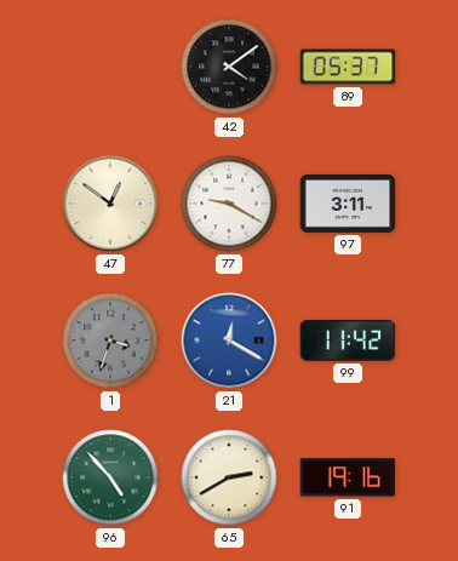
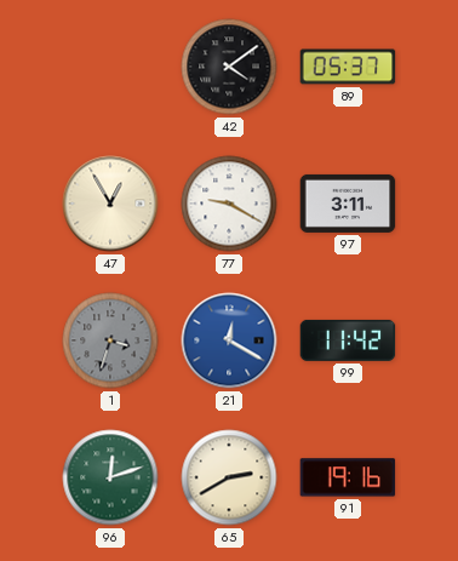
47: 12:51 -> 12:55 (110, 204)
96: 4:53 -> 12:12 (110, 477)
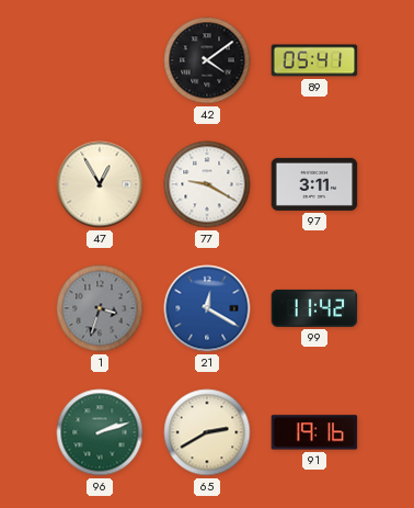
89: 05:37 -> 05:41 (314, 60)
96: 12:12 -> 2:12 (100, 432)
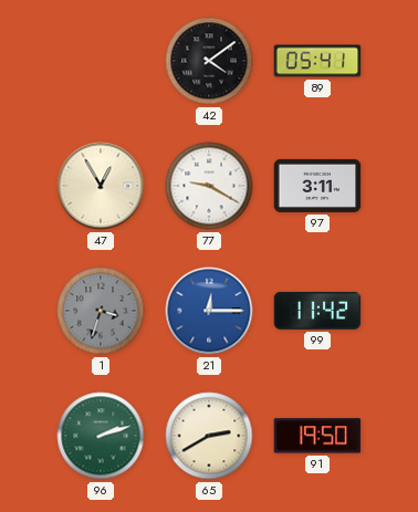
21: 12:20 -> 12:15 (209, 311)
91: 19:16 -> 19:50 (317, 436)
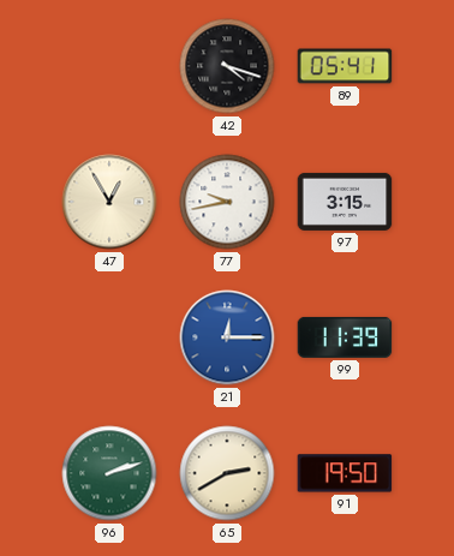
42: 4:09 -> 4:18 (227, 66)
77: 9:20 -> 9:43 (227, 202)
97: 3:11 -> 3:15 (345, 202)
1: 3:33 -> none (101, 311)
99: 11:42 -> 11:39 (345, 337)
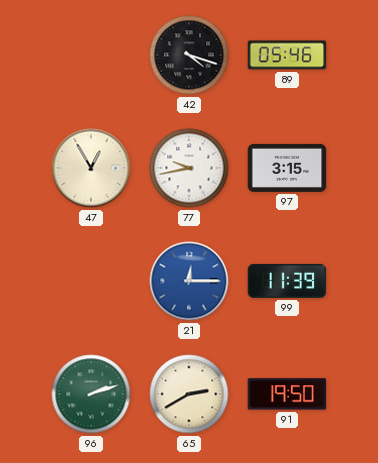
89: 05:41 -> 05:46 (287, 55)
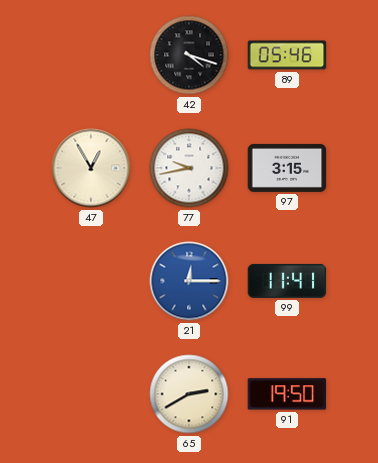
99: 11:39 -> 11:41 (287, 281)
96: 2:12 -> none (91, 394)
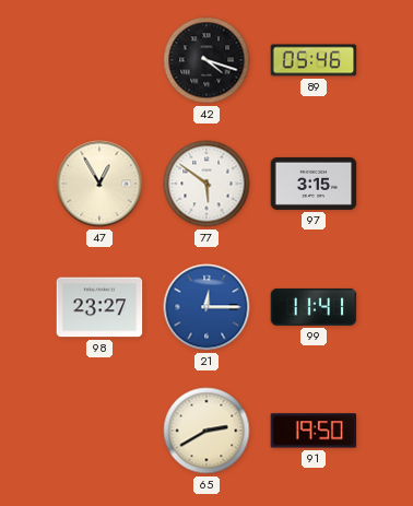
77: 9:43 -> 5:51 (206, 184)
98: none -> 23:27 (99, 307)
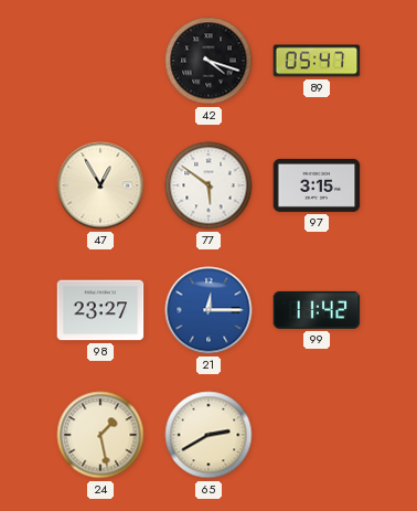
89: 05:46 -> 05:47 (317, 61)
99: 11:41 -> 11:42 (317, 310)
24: none -> 1:28 (100, 435)
91: 19:50 -> none (314, 431)
